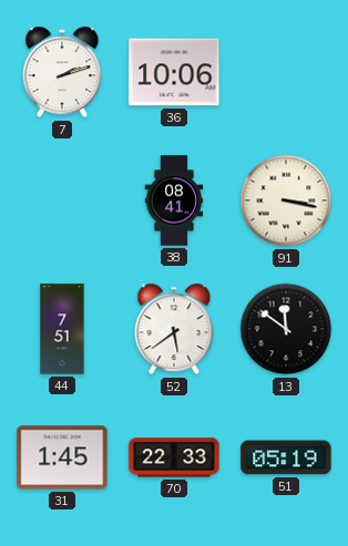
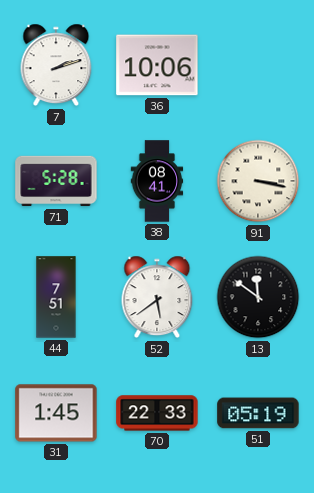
71: none -> 5:28 (56, 181)
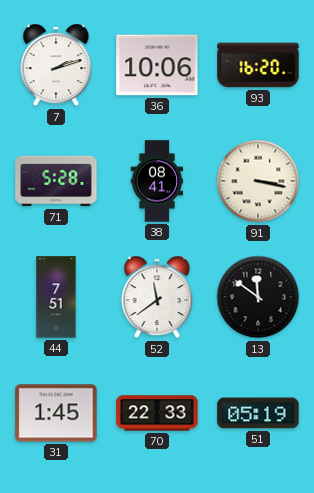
93: none -> 16:20 (258, 65)
52: 5:39 -> 11:39 (157, 297)
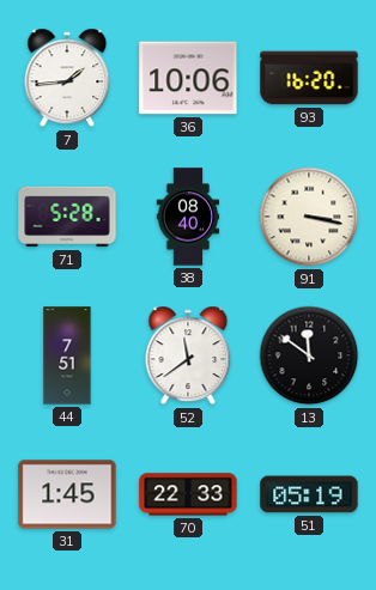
7: 2:12 -> 1:44 (67, 78)
38: 08:41 -> 08:40 (188, 217)
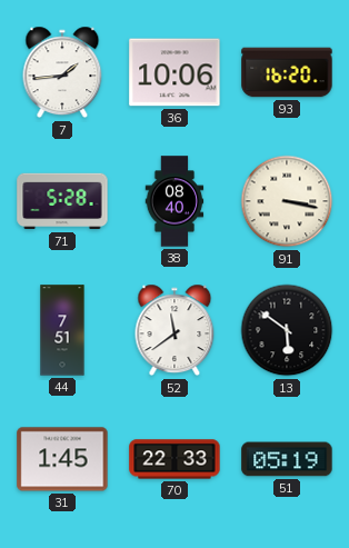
13: 11:51 -> 5:51 (287, 330)
